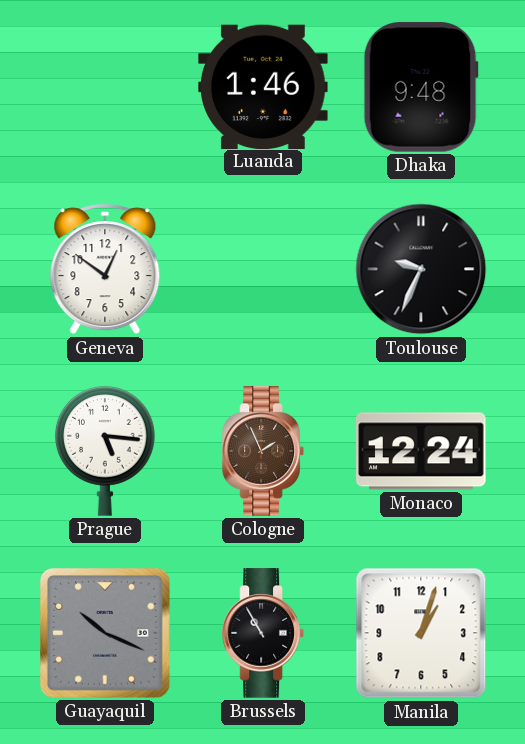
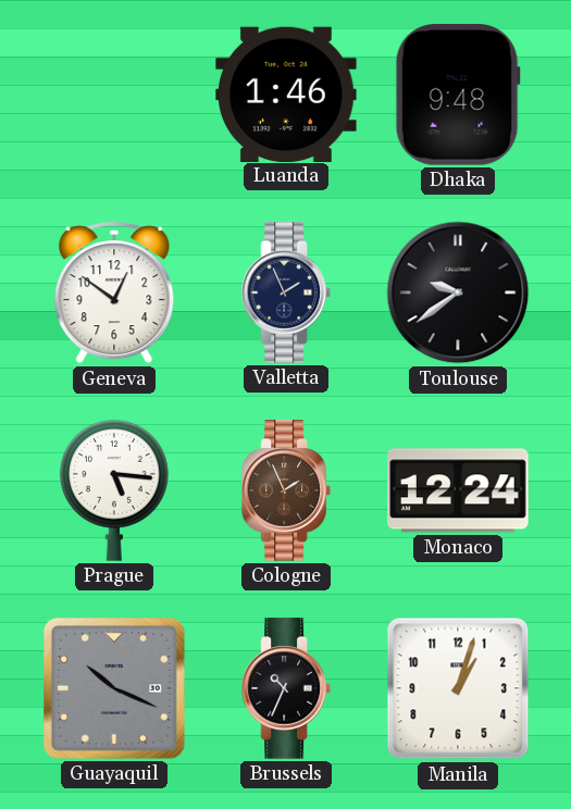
Valletta: none -> 1:56 (286, 293)
Toulouse: 9:34 -> 9:39 (458, 293)
Brussels: 10:55 -> 10:34 (286, 688)
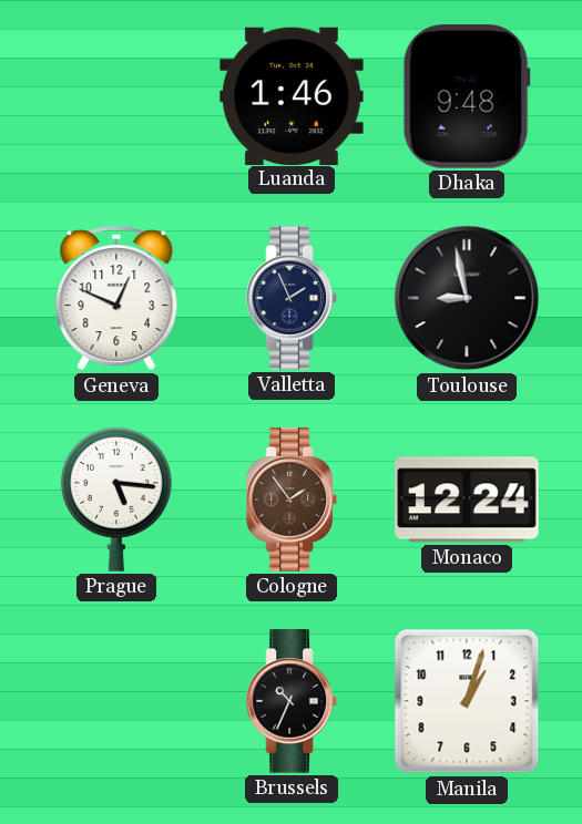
Geneva: 12:51 -> 12:49 (116, 298)
Toulouse: 9:39 -> 8:58 (467, 298)
Cologne: 1:56 -> 1:54 (292, 499)
Guayaquil: 10:19 -> none (115, 689)
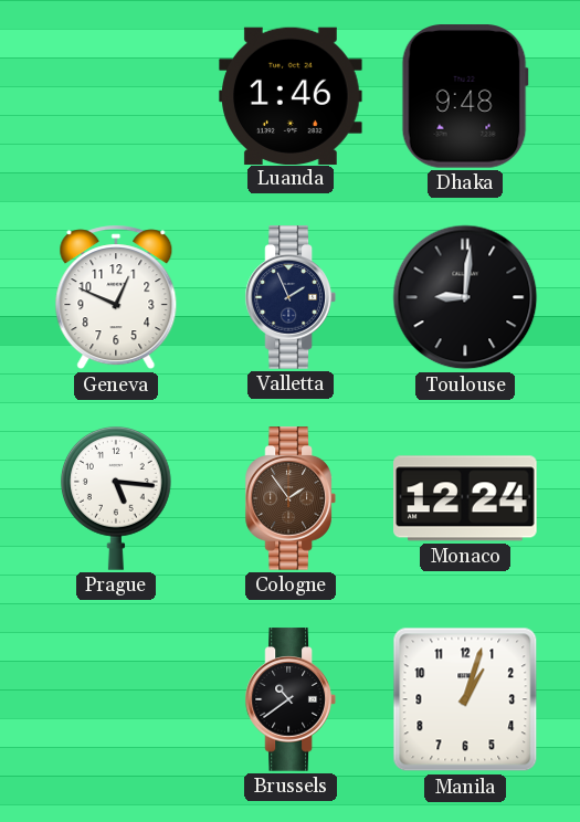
Toulouse: 8:58 -> 9:01 (465, 297)
Brussels: 10:34 -> 10:39 (291, 699)
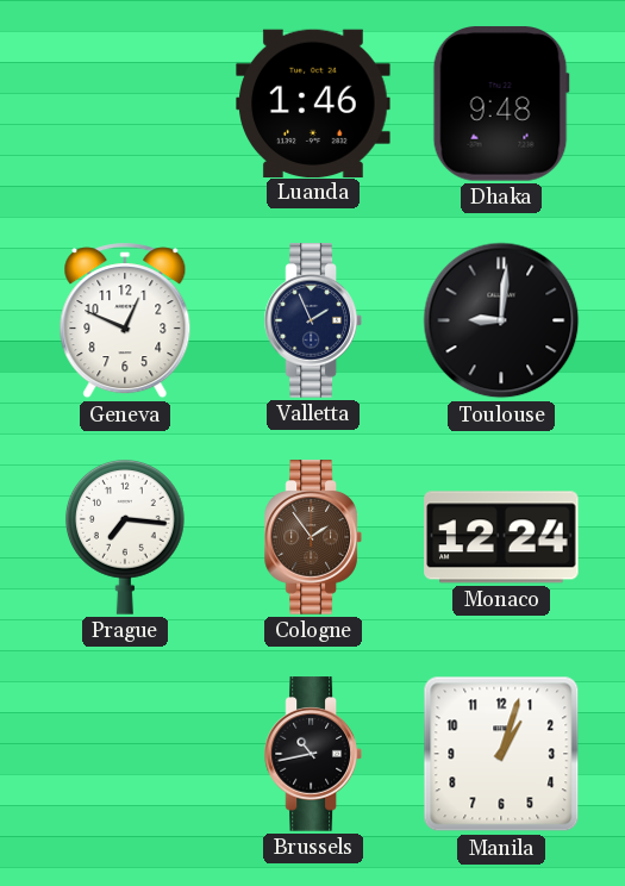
Prague: 5:16 -> 7:16 (125, 537)
Brussels: 10:39 -> 10:43 (313, 754)
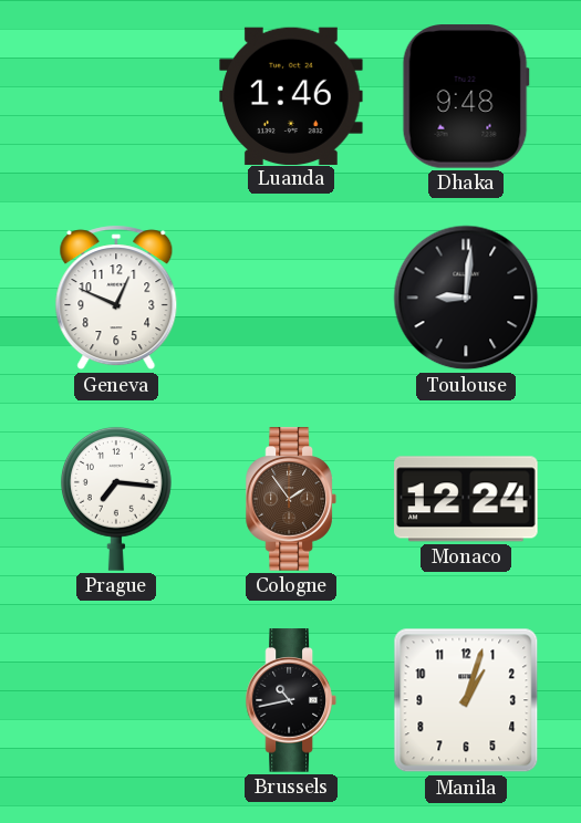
Valletta: 1:56 -> none (313, 320)
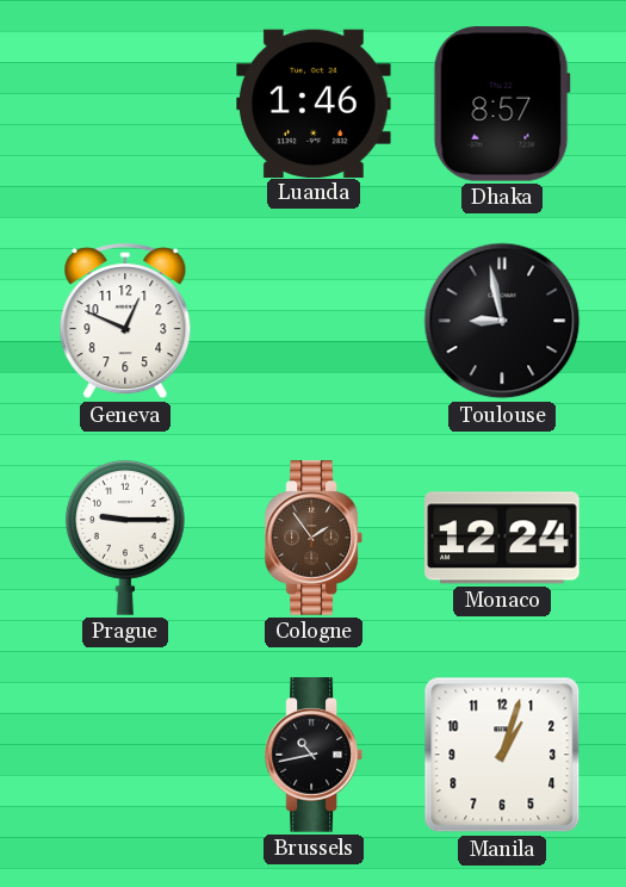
Dhaka: 9:48 -> 8:57 (502, 104)
Toulouse: 9:01 -> 8:58 (502, 321)
Prague: 7:16 -> 9:15 (125, 538)
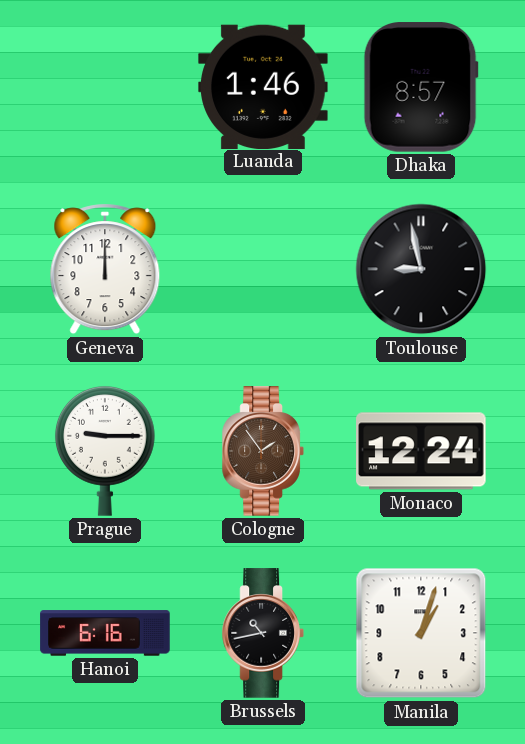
Geneva: 12:49 -> 12:00 (105, 269)
Hanoi: none -> 6:16 (105, 633)
